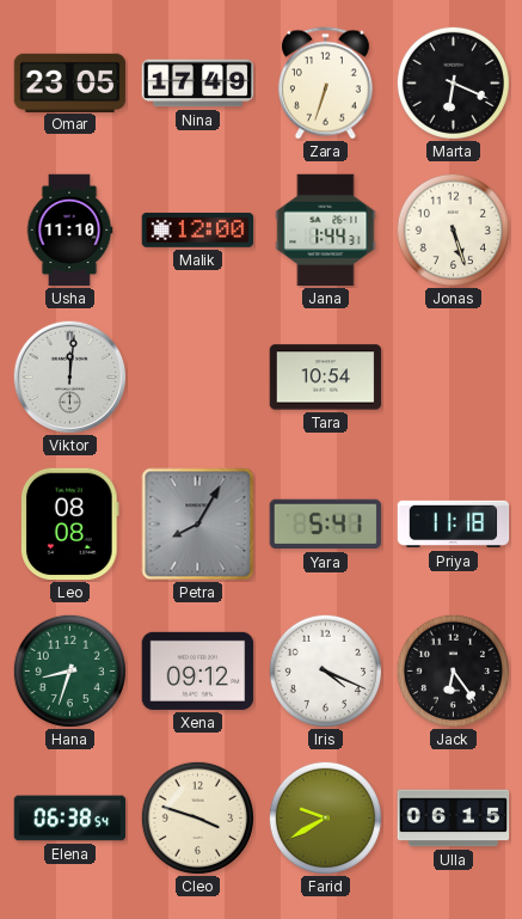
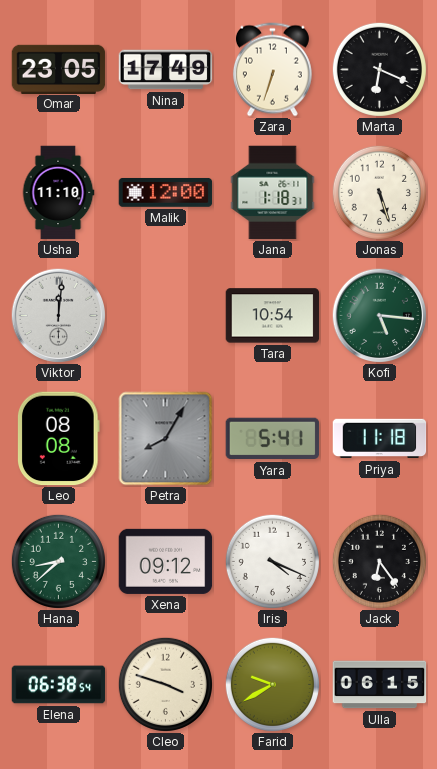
Jana: 1:44 -> 1:18 (273, 193)
Kofi: none -> 5:16 (379, 315)
Hana: 8:33 -> 8:38 (58, 561)
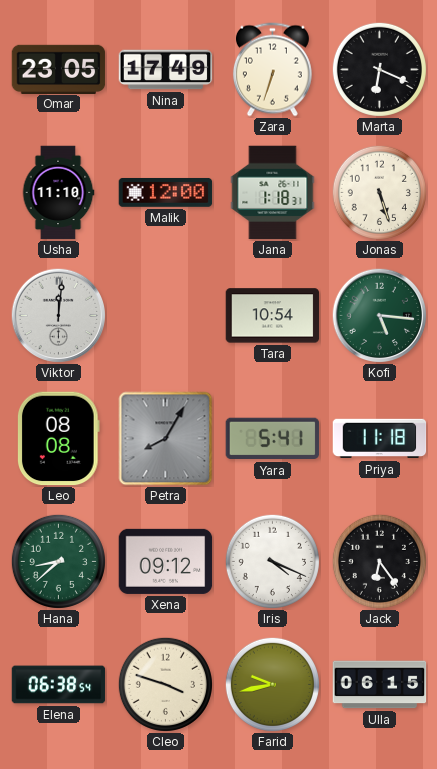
Farid: 9:40 -> 9:43 (272, 684)
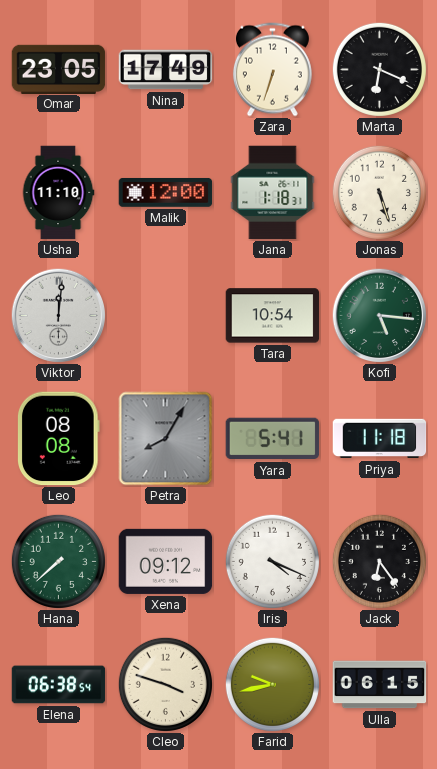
Hana: 8:38 -> 7:38 (58, 561)
